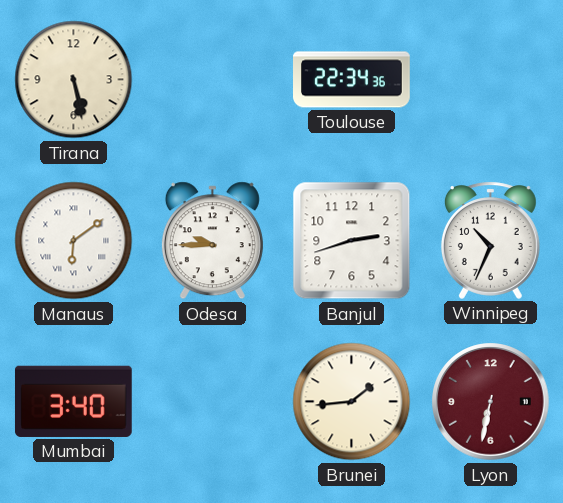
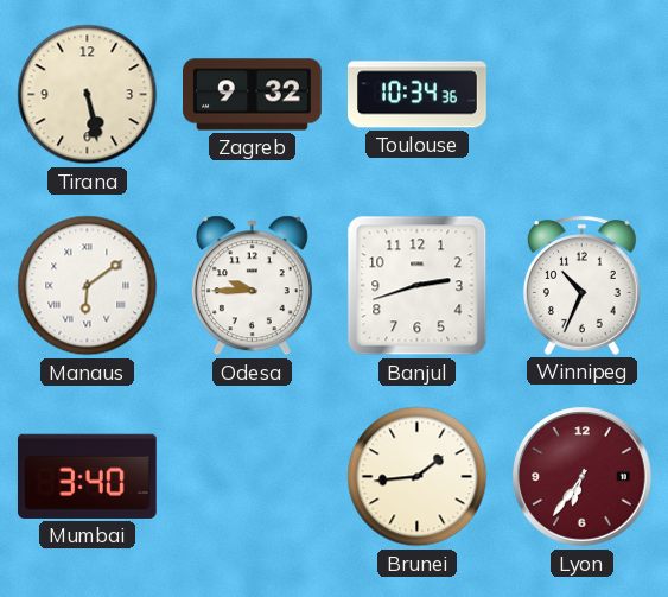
Zagreb: none -> 9:32 (253, 95)
Toulouse: 22:34 -> 10:34 (418, 95)
Lyon: 6:32 -> 6:36 (583, 477)
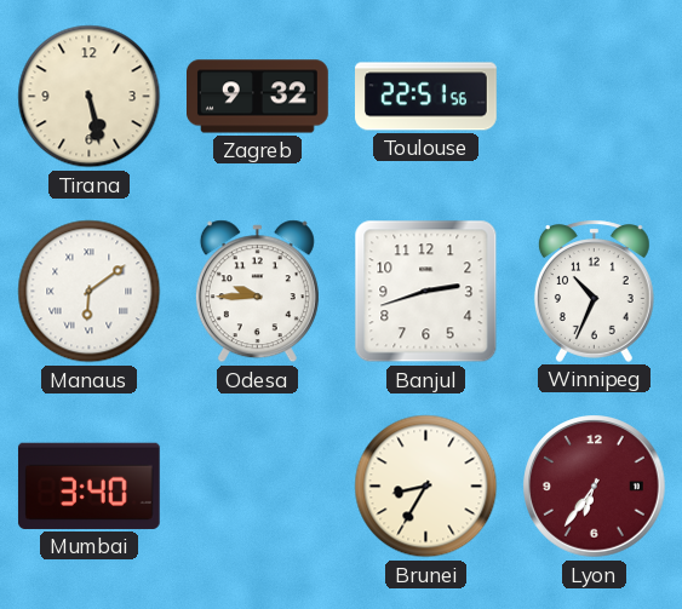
Toulouse: 10:34 -> 22:51 (426, 97)
Brunei: 1:44 -> 8:35 (426, 487)
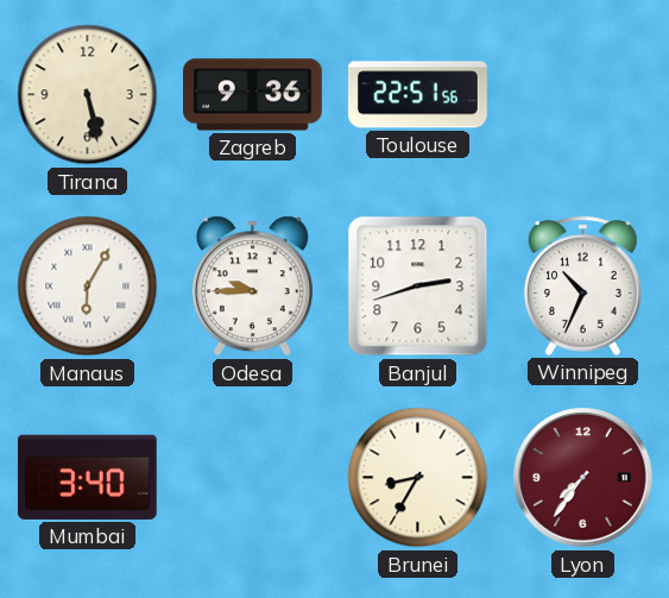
Zagreb: 9:32 -> 9:36 (253, 95)
Manaus: 6:09 -> 6:05 (88, 287)
Lyon: 6:36 -> 7:36 (583, 478)
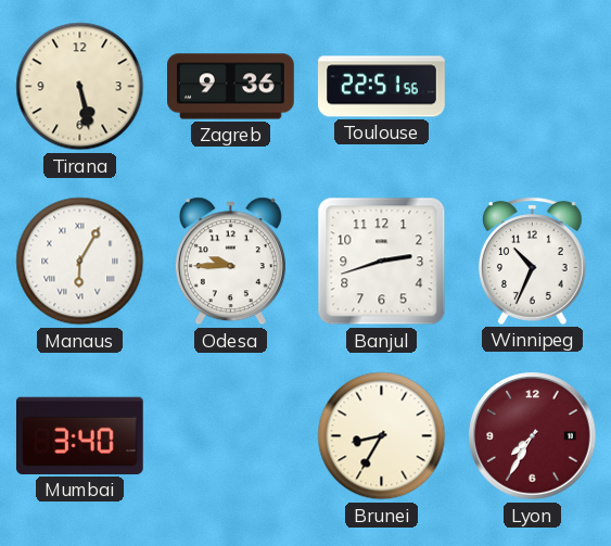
Lyon: 7:36 -> 7:35 (533, 436)
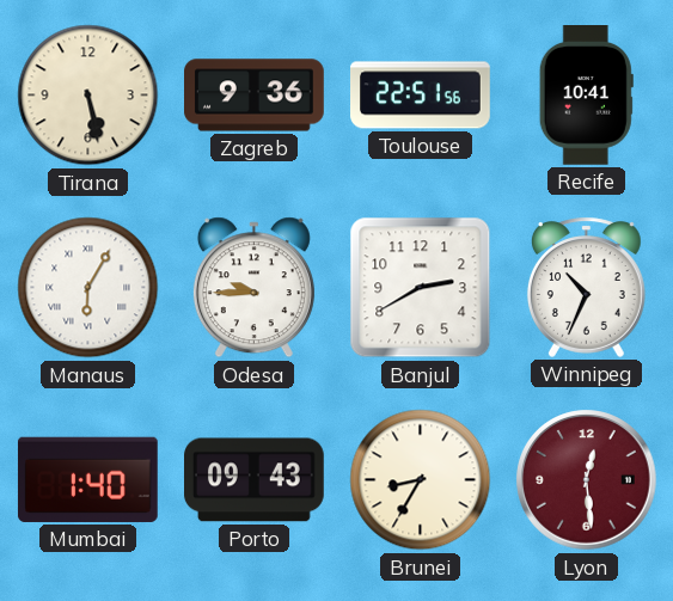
Recife: none -> 10:41 (586, 96)
Banjul: 2:42 -> 2:40 (421, 288)
Mumbai: 3:40 -> 1:40 (87, 479)
Porto: none -> 09:43 (255, 480)
Lyon: 7:35 -> 12:29 (587, 480)
